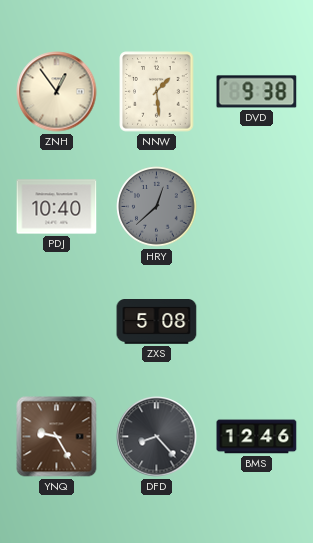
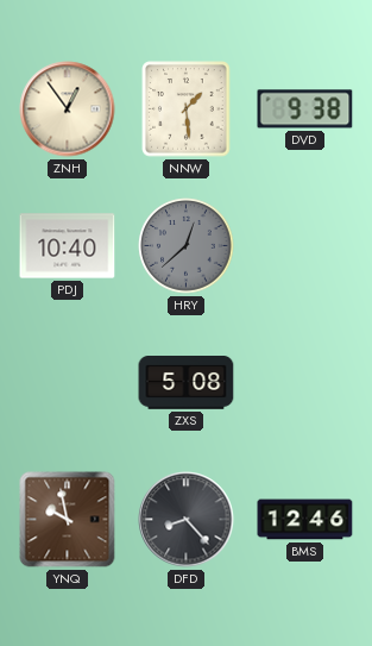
YNQ: 9:25 -> 9:58 (68, 520)
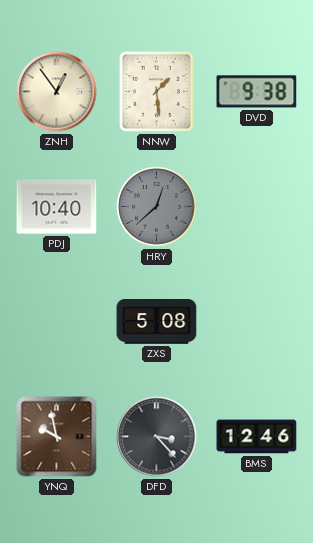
DFD: 8:23 -> 3:23 (157, 437)
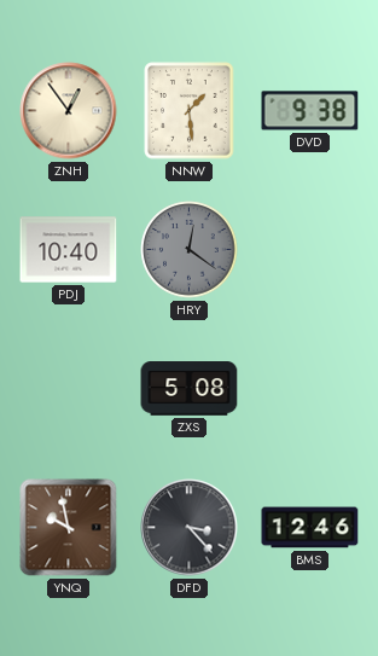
HRY: 12:38 -> 12:21 (190, 250)
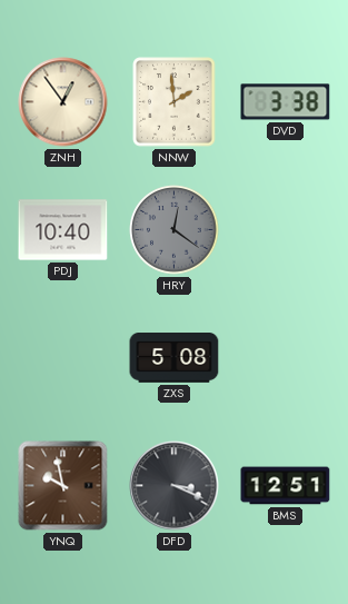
NNW: 1:29 -> 1:59 (175, 102)
DVD: 9:38 -> 3:38 (286, 102)
DFD: 3:23 -> 3:19 (175, 486)
BMS: 12:46 -> 12:51 (286, 486)
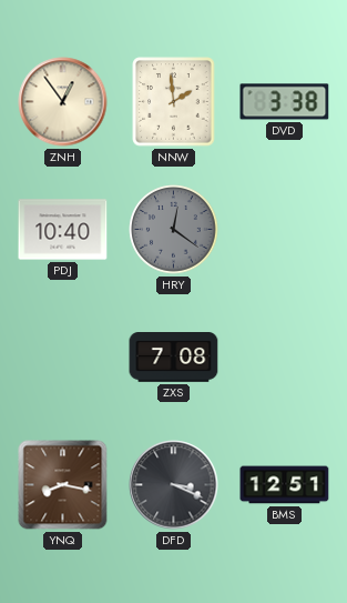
ZXS: 5:08 -> 7:08 (174, 358)
YNQ: 9:58 -> 8:17 (63, 485)
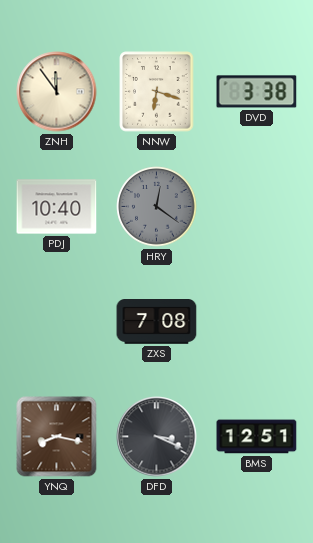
ZNH: 12:54 -> 11:54 (57, 92)
NNW: 1:59 -> 6:18 (157, 92)
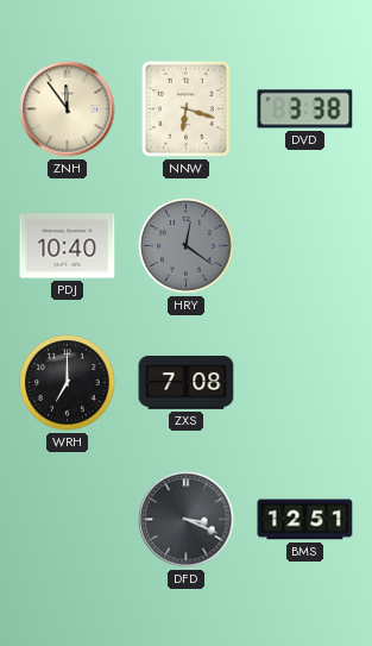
WRH: none -> 7:00 (68, 383)
YNQ: 8:17 -> none (57, 437)
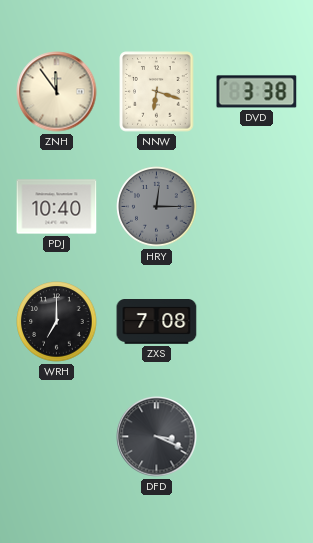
HRY: 12:21 -> 12:15 (157, 207)
BMS: 12:51 -> none (305, 520)
